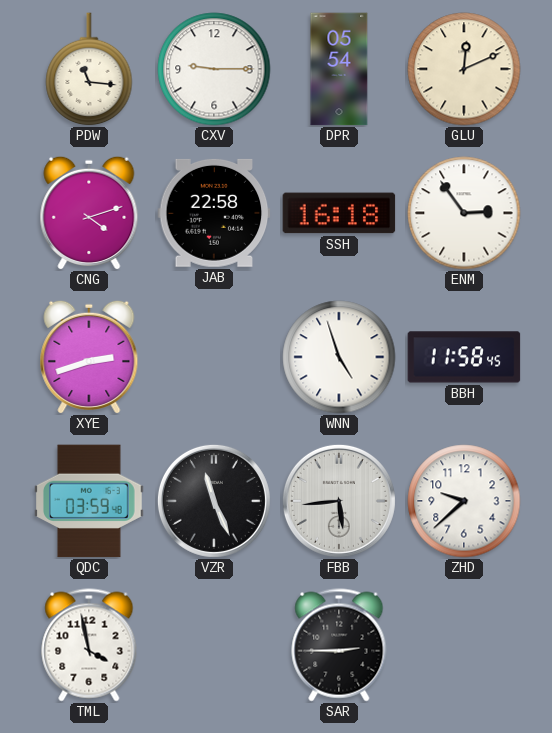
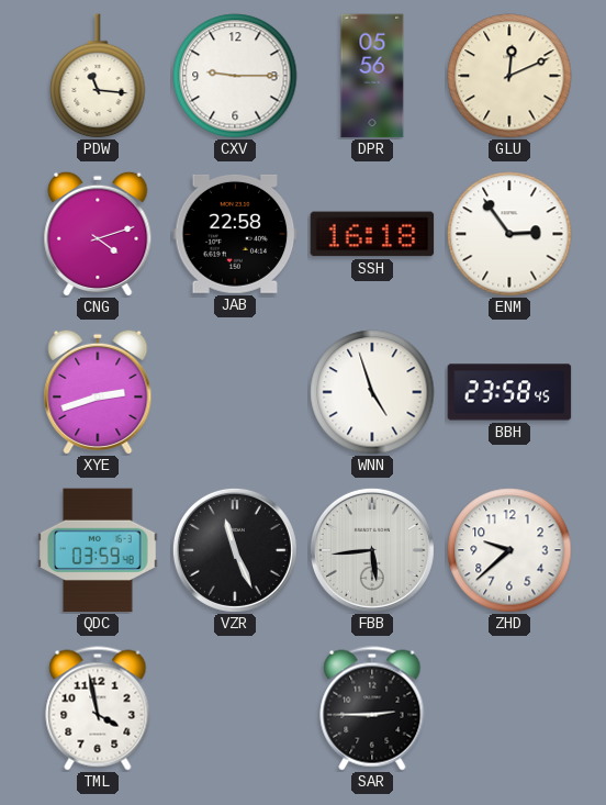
DPR: 05:54 -> 05:56 (372, 76)
BBH: 11:58 -> 23:58 (509, 392)
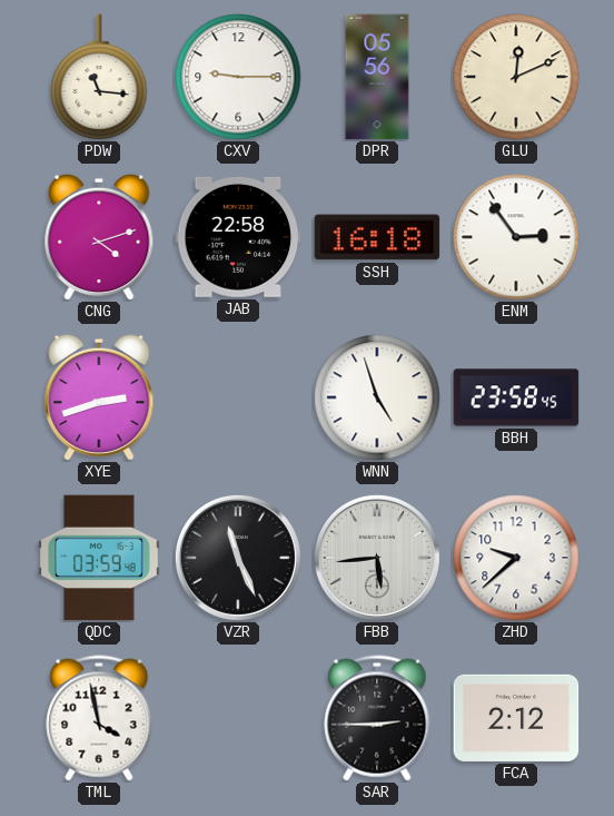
FCA: none -> 2:12 (516, 718)
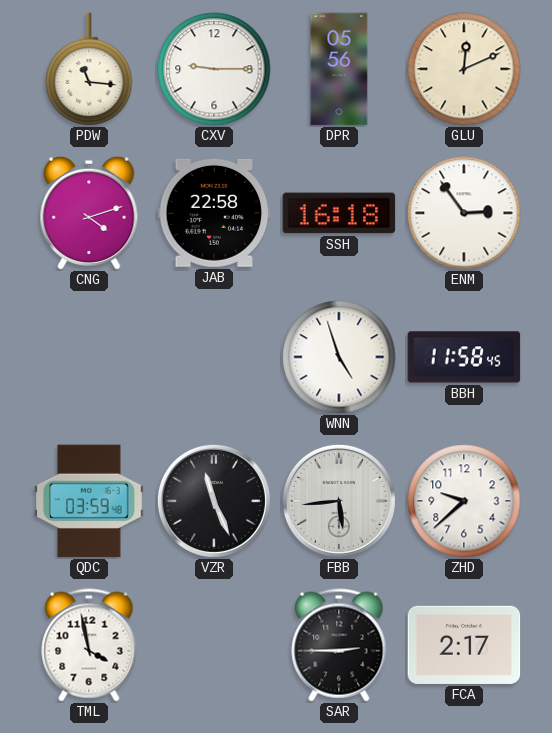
XYE: 2:42 -> none (99, 396)
BBH: 23:58 -> 11:58 (464, 357)
FCA: 2:12 -> 2:17 (464, 645)
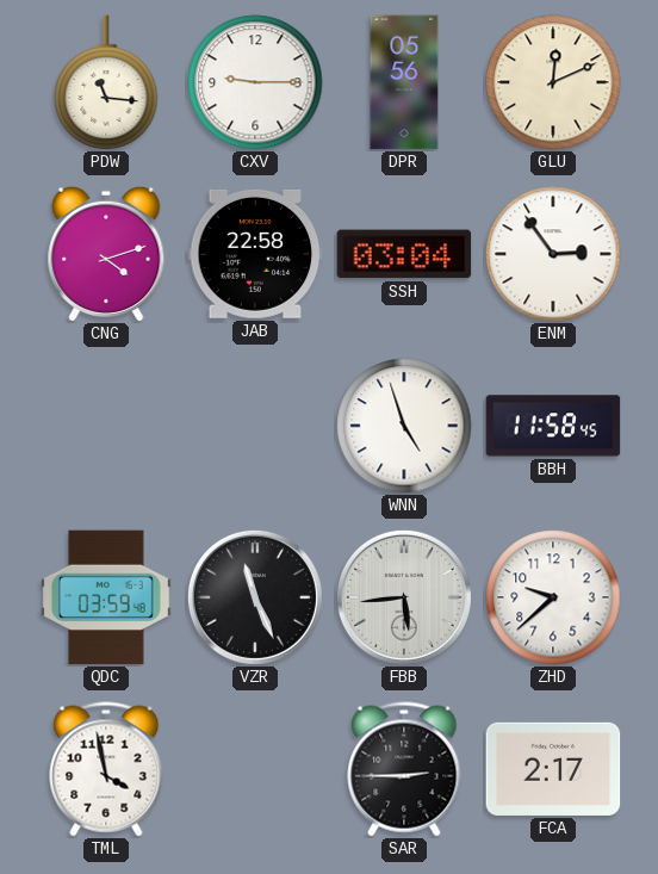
SSH: 16:18 -> 03:04 (404, 254)
